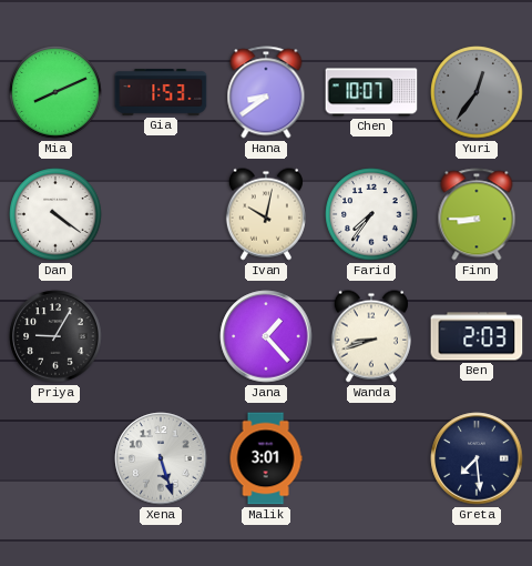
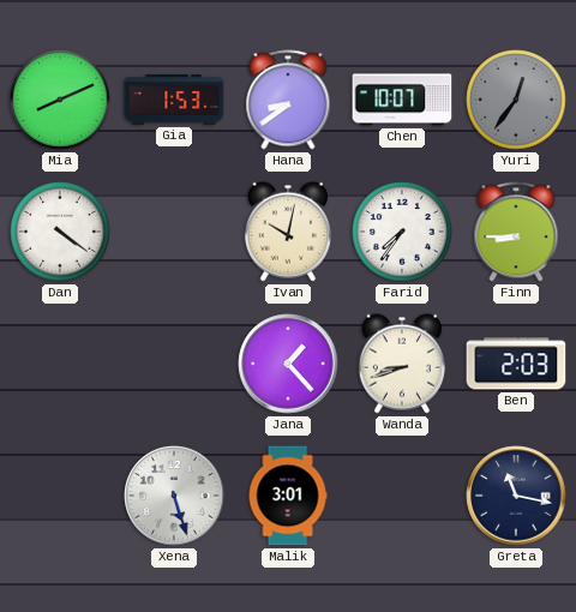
Priya: 9:05 -> none (55, 336)
Greta: 7:29 -> 11:17 (516, 496)
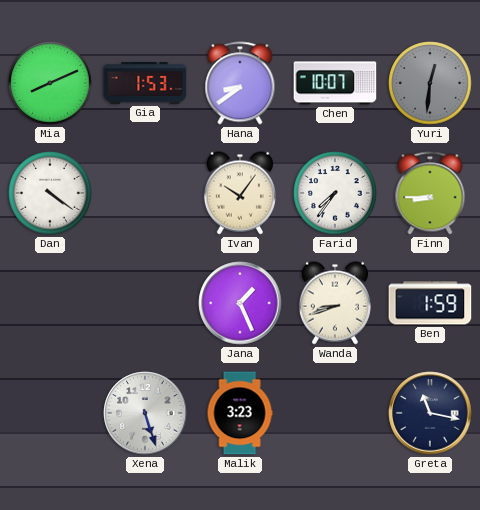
Yuri: 12:36 -> 12:31 (430, 83)
Ivan: 10:02 -> 10:06 (240, 193)
Jana: 1:23 -> 1:26 (240, 303)
Ben: 2:03 -> 1:59 (430, 303)
Malik: 3:01 -> 3:23 (240, 413)
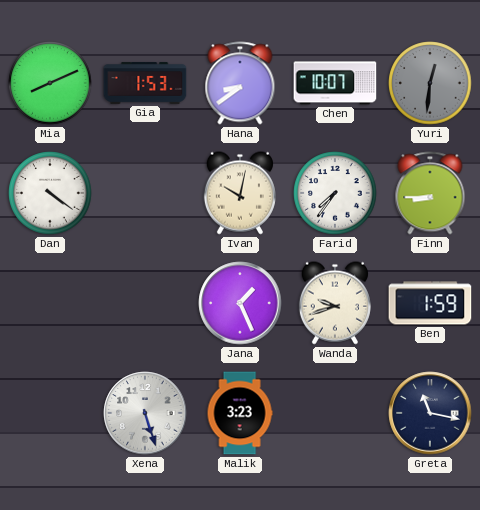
Ivan: 10:06 -> 10:02 (240, 193)
Wanda: 8:42 -> 9:42 (335, 303)
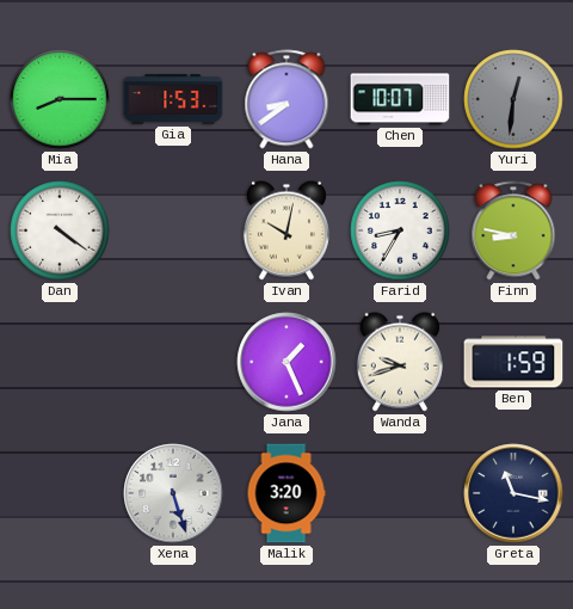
Mia: 8:11 -> 8:15 (60, 99)
Farid: 7:36 -> 8:35 (400, 230)
Finn: 8:45 -> 8:47 (513, 230)
Malik: 3:23 -> 3:20 (286, 493)
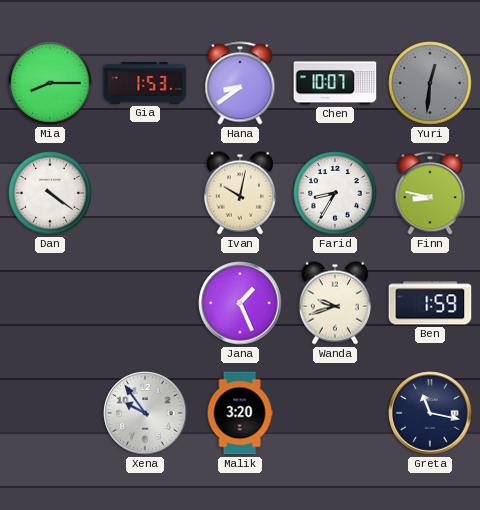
Xena: 5:27 -> 9:54 (145, 413)
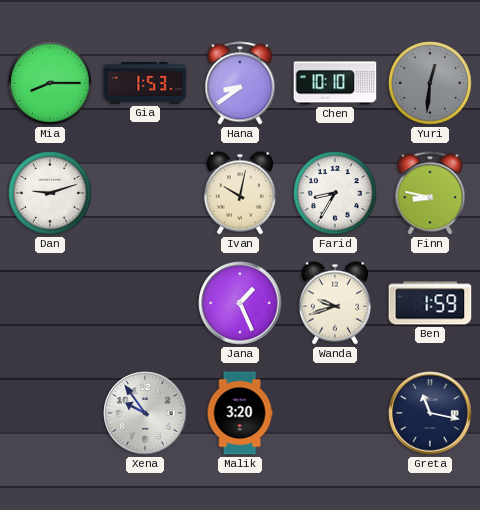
Chen: 10:07 -> 10:10 (335, 83)
Dan: 4:21 -> 9:12 (50, 193)
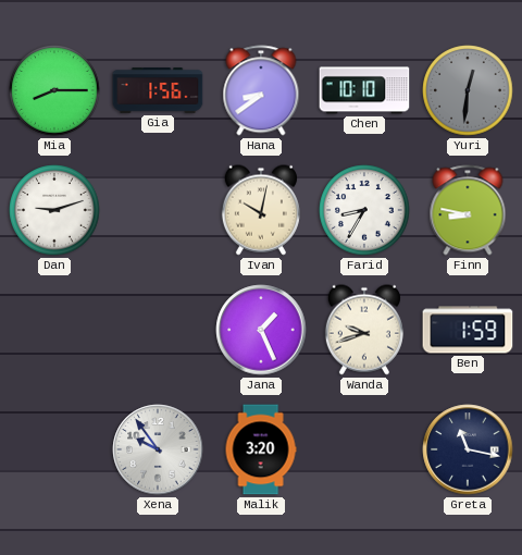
Gia: 1:53 -> 1:56 (158, 90)
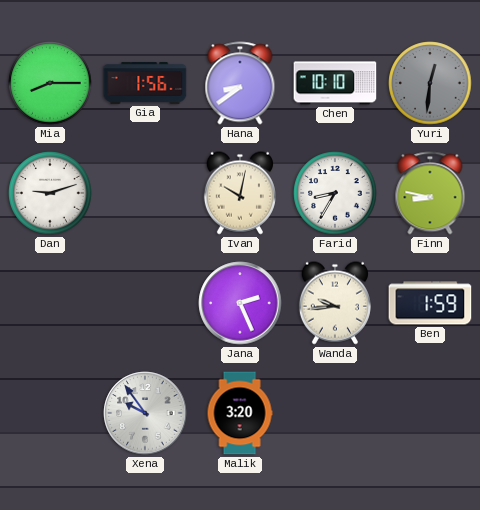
Jana: 1:26 -> 2:26 (240, 303)
Wanda: 9:42 -> 9:44 (335, 303)
Greta: 11:17 -> none (468, 449)
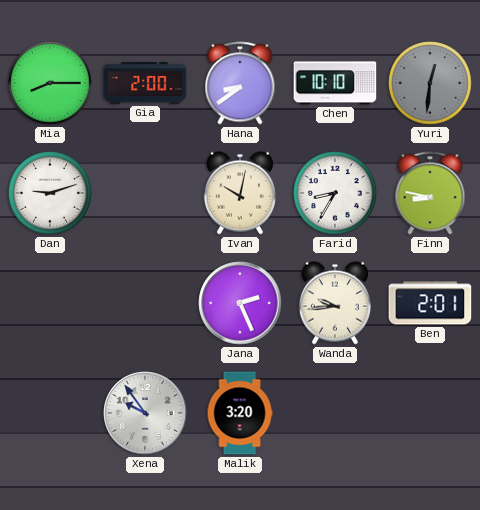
Gia: 1:56 -> 2:00 (145, 83)
Ben: 1:59 -> 2:01 (430, 303)
